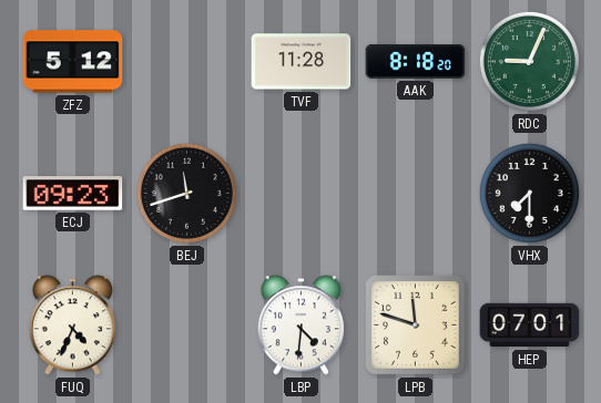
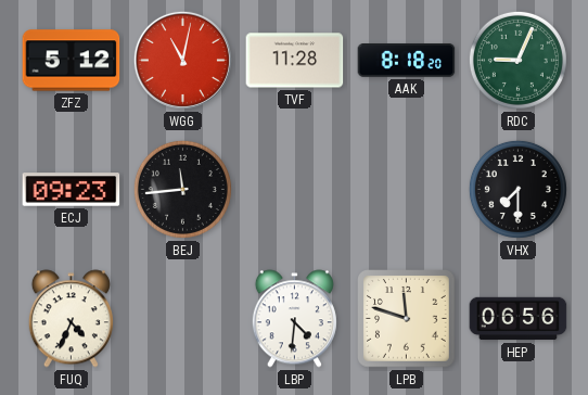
WGG: none -> 11:02 (182, 60)
BEJ: 11:42 -> 11:44 (182, 189)
HEP: 07:01 -> 06:56 (519, 319)
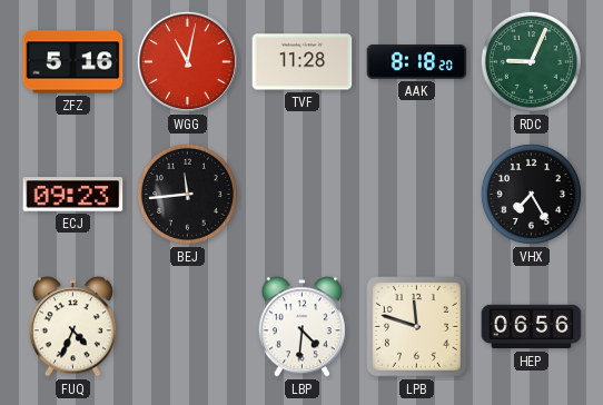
ZFZ: 5:12 -> 5:16 (73, 62)
VHX: 7:30 -> 7:25 (531, 194)
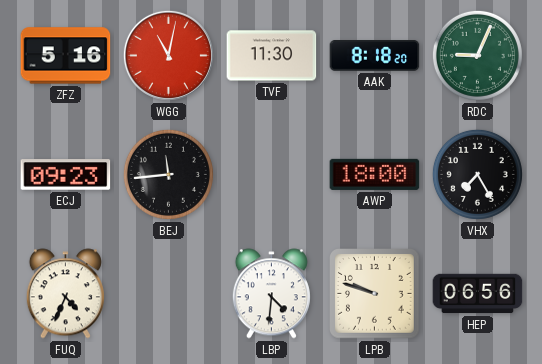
TVF: 11:28 -> 11:30 (272, 56)
AWP: none -> 18:00 (375, 174)
LPB: 11:48 -> 9:48 (375, 294)
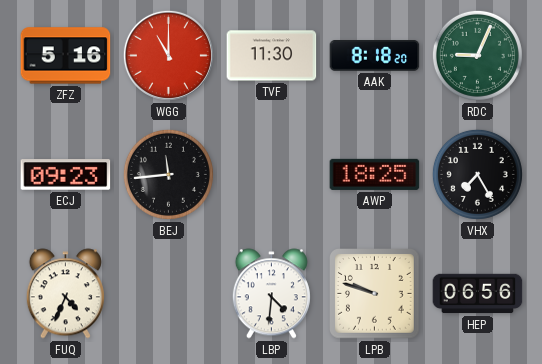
WGG: 11:02 -> 11:00 (168, 55)
AWP: 18:00 -> 18:25 (375, 174)
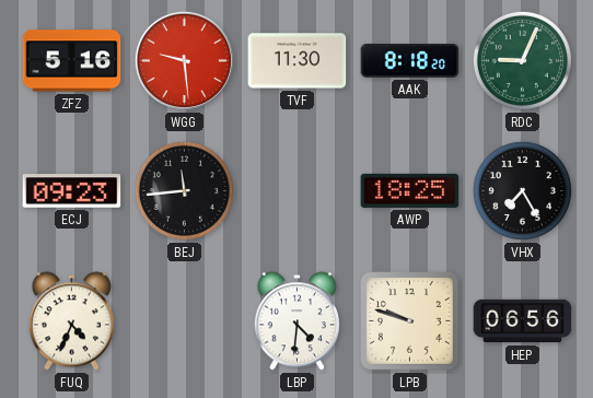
WGG: 11:00 -> 9:29 (184, 60)
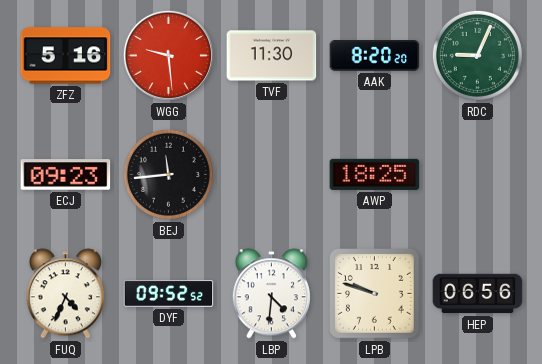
AAK: 8:18 -> 8:20 (375, 56)
VHX: 7:25 -> none (522, 190)
DYF: none -> 09:52 (169, 294)
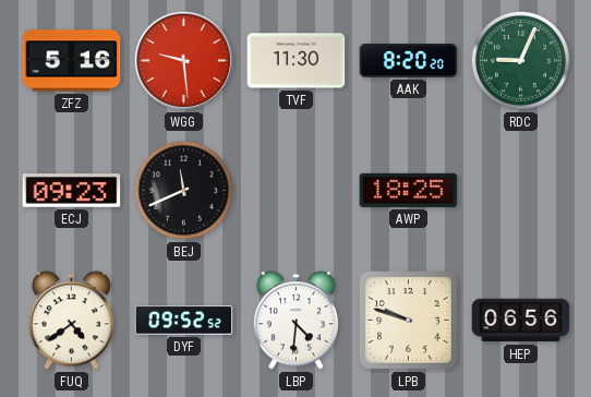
BEJ: 11:44 -> 11:41 (183, 190)
FUQ: 4:34 -> 4:39 (71, 321)
